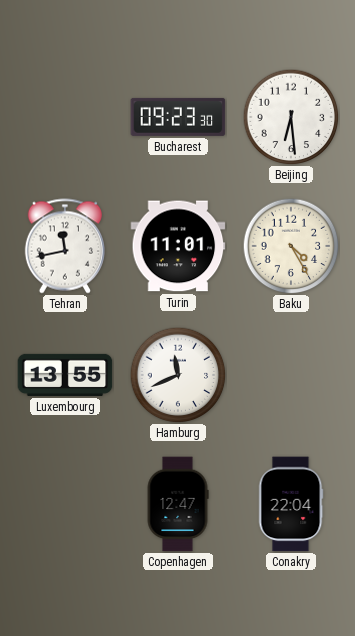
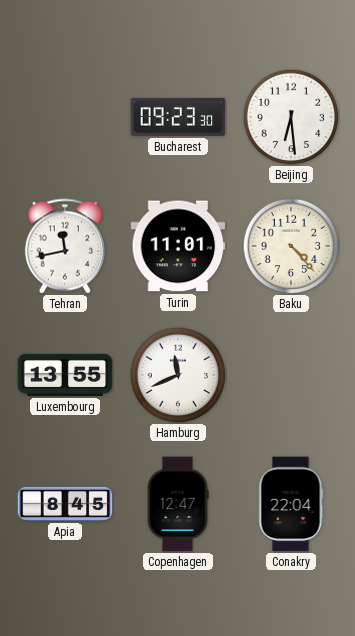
Baku: 4:25 -> 4:23 (291, 246)
Apia: none -> 8:45 (65, 504)
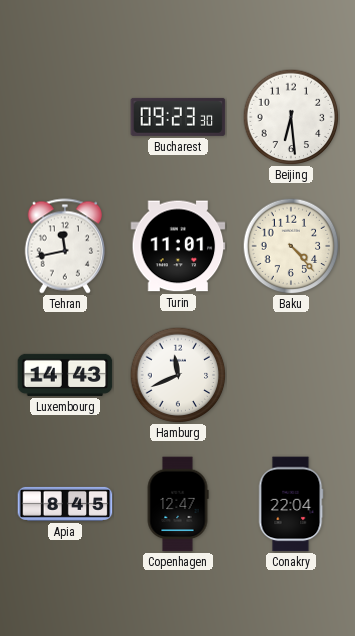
Luxembourg: 13:55 -> 14:43 (65, 375)
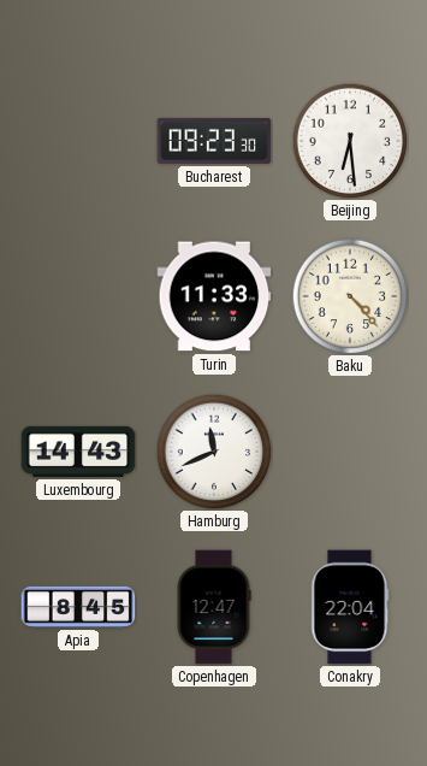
Tehran: 11:43 -> none (64, 246)
Turin: 11:01 -> 11:33 (214, 296)
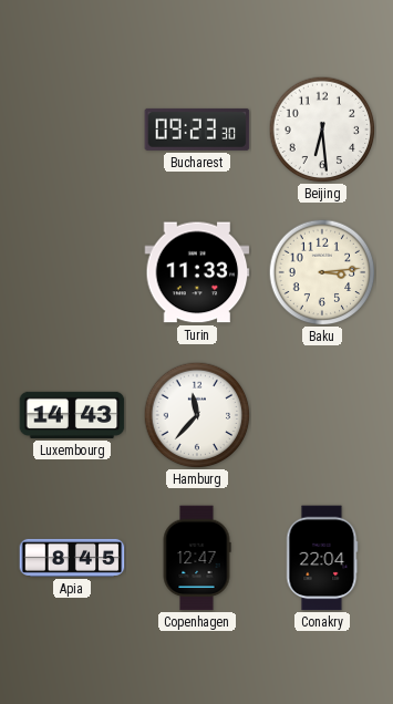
Baku: 4:23 -> 3:14 (322, 272)
Hamburg: 11:41 -> 11:37 (197, 415)
